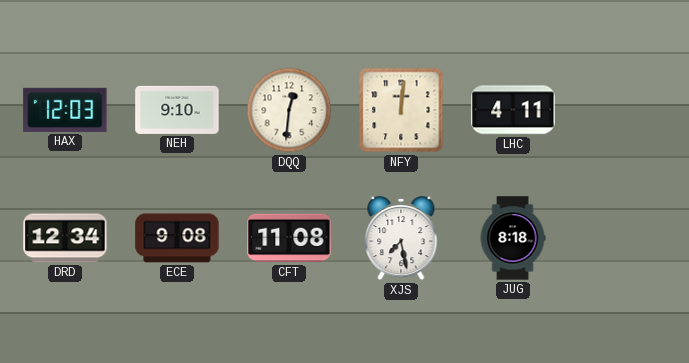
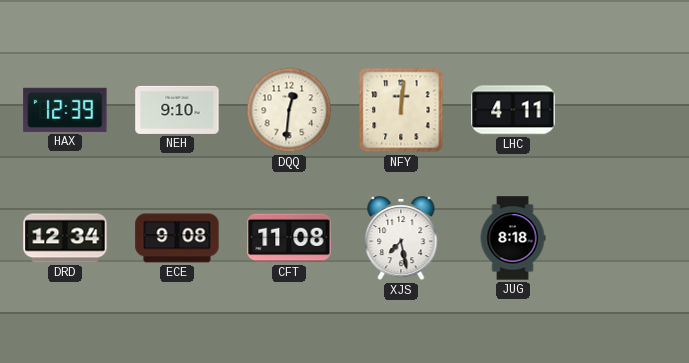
HAX: 12:03 -> 12:39 (65, 110)
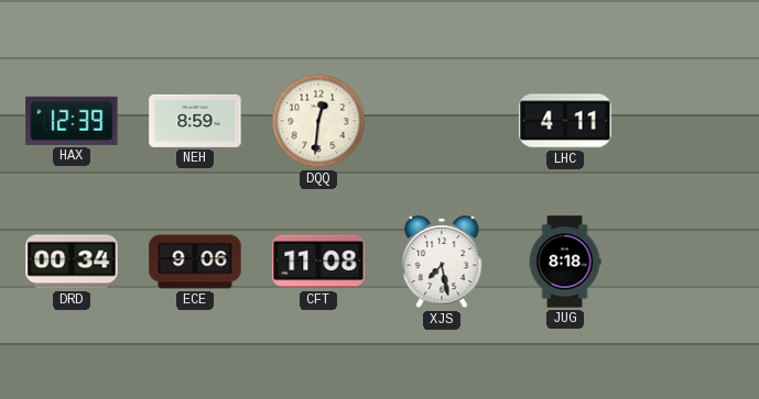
NEH: 9:10 -> 8:59 (195, 121)
NFY: 12:01 -> none (401, 110)
DRD: 12:34 -> 00:34 (72, 262)
ECE: 9:08 -> 9:06 (195, 262)
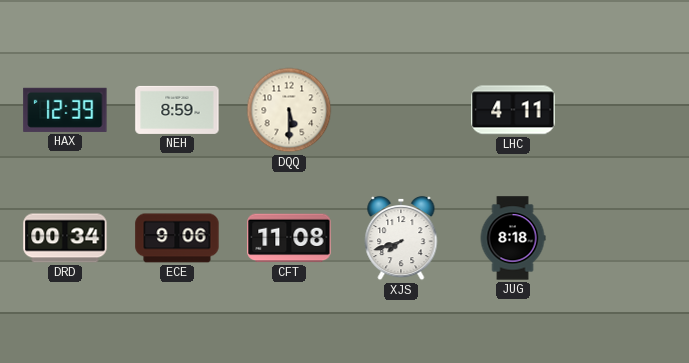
DQQ: 12:31 -> 5:30 (289, 110)
XJS: 7:28 -> 7:42 (401, 238)
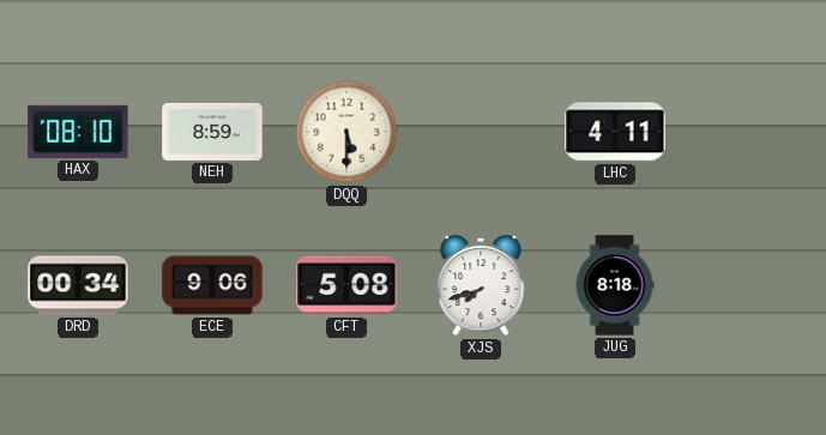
HAX: 12:39 -> 08:10 (78, 132)
CFT: 11:08 -> 5:08 (346, 285)
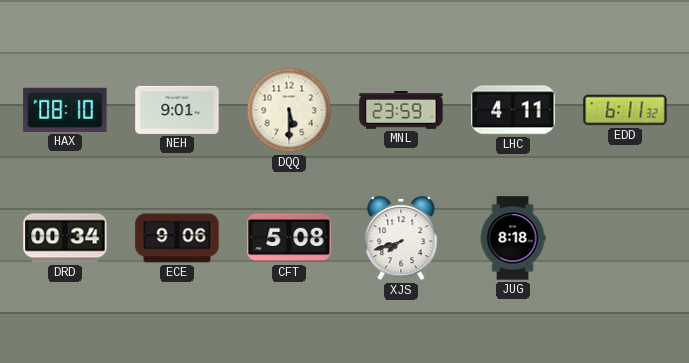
NEH: 8:59 -> 9:01 (177, 110)
MNL: none -> 23:59 (401, 110)
EDD: none -> 6:11 (625, 110)
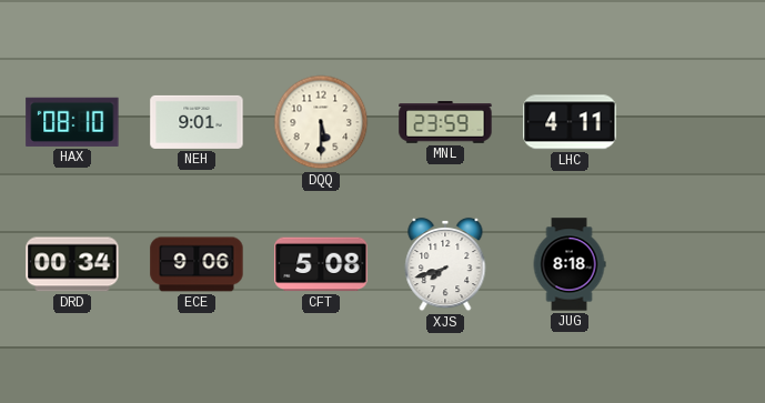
EDD: 6:11 -> none (625, 110)
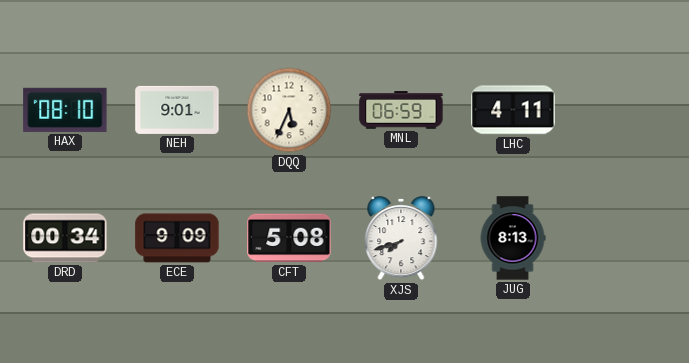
DQQ: 5:30 -> 5:34 (289, 110)
MNL: 23:59 -> 06:59 (401, 110)
ECE: 9:06 -> 9:09 (177, 238)
JUG: 8:18 -> 8:13 (513, 238)
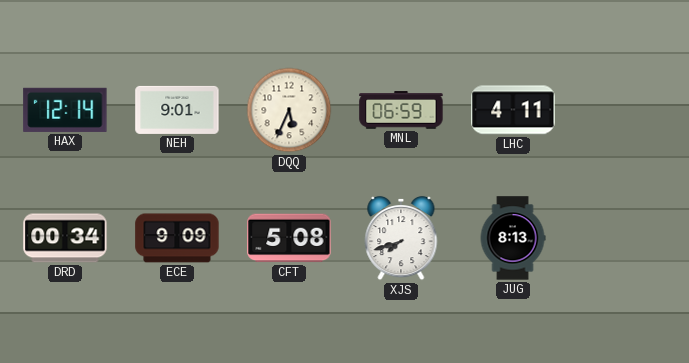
HAX: 08:10 -> 12:14 (65, 110)
